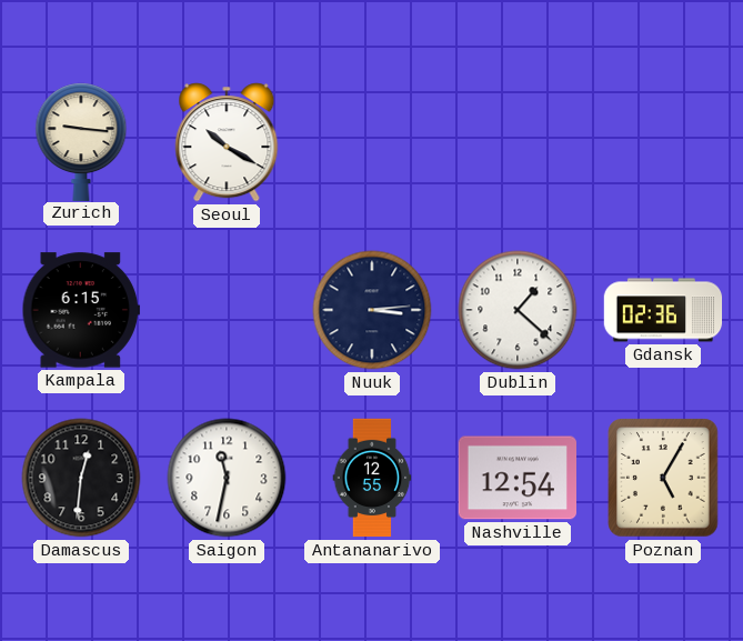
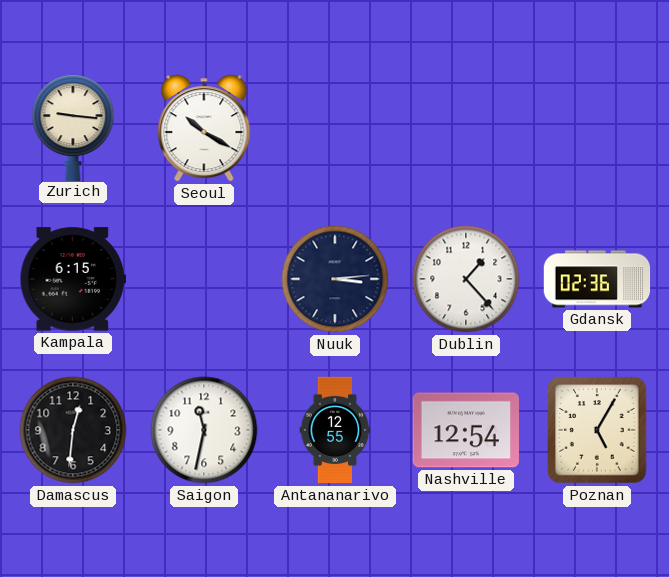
Dublin: 1:22 -> 1:23 (466, 279)
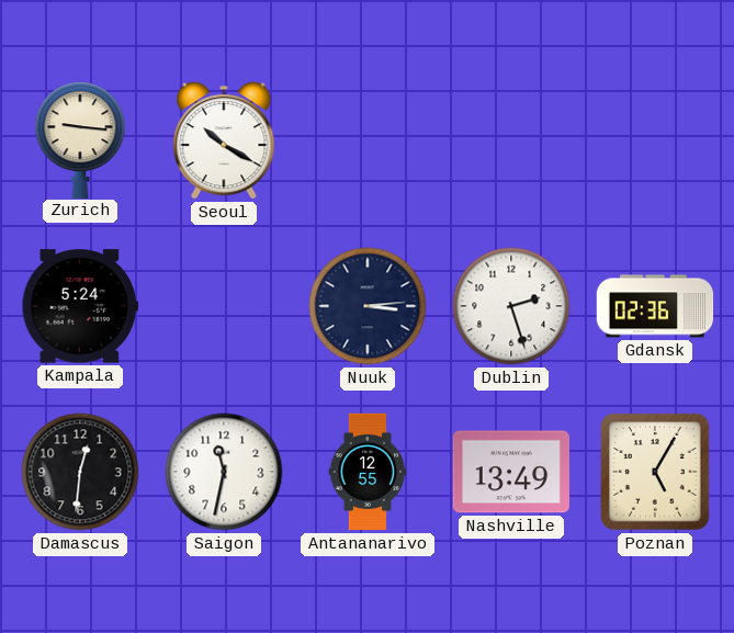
Kampala: 6:15 -> 5:24 (79, 306)
Dublin: 1:23 -> 2:27 (511, 306)
Nashville: 12:54 -> 13:49 (510, 472)
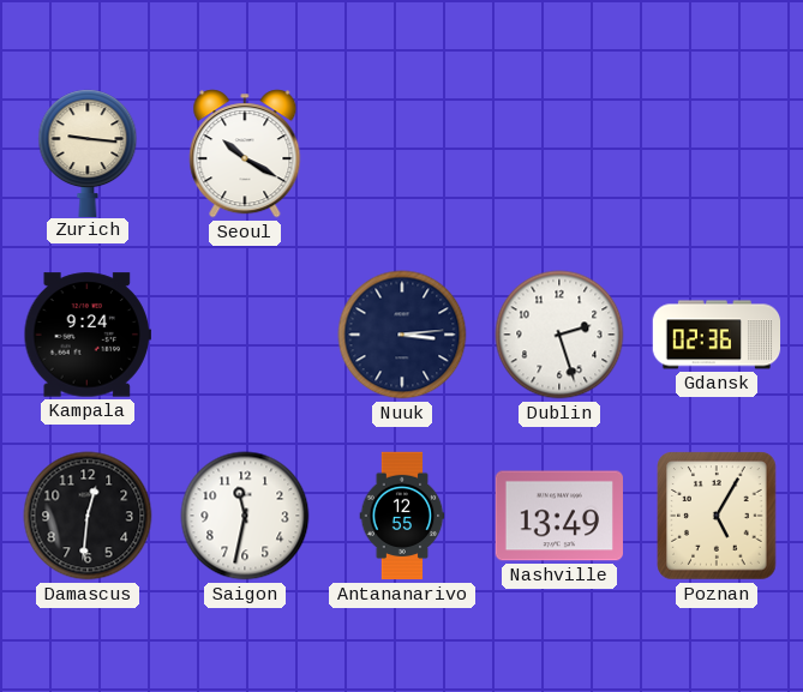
Kampala: 5:24 -> 9:24 (86, 335)
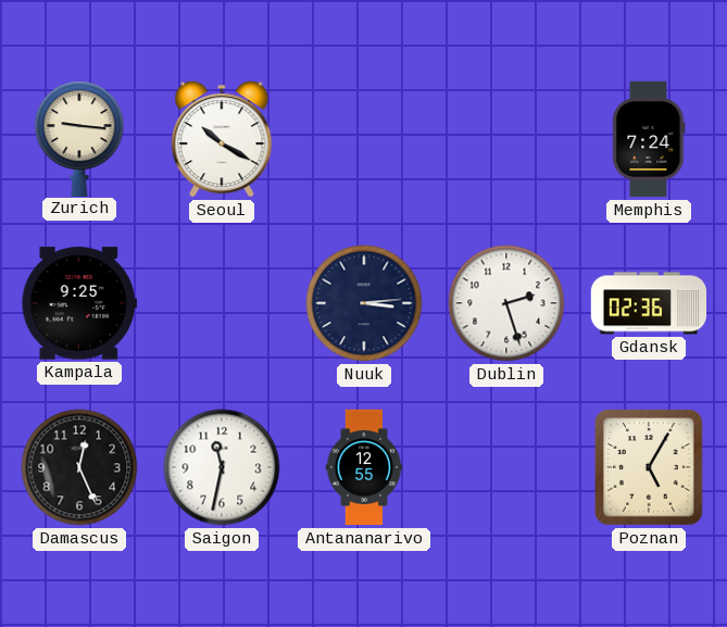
Memphis: none -> 7:24 (649, 139)
Kampala: 9:24 -> 9:25 (78, 303)
Damascus: 12:31 -> 12:26 (79, 467)
Nashville: 13:49 -> none (558, 516)
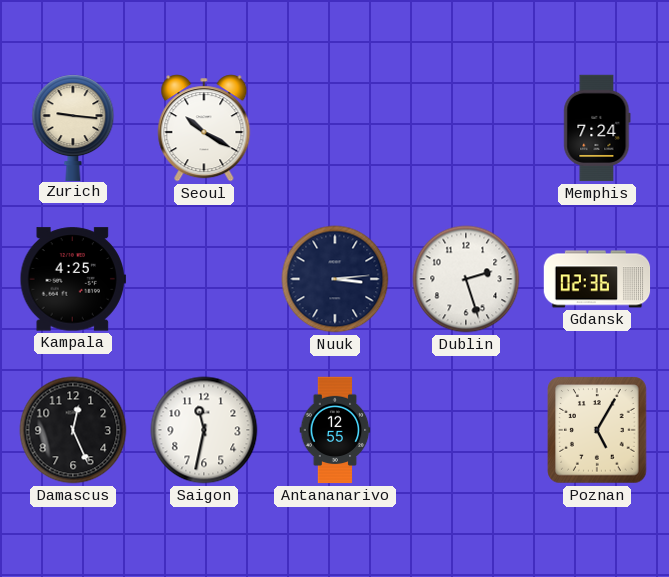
Kampala: 9:25 -> 4:25 (72, 279)
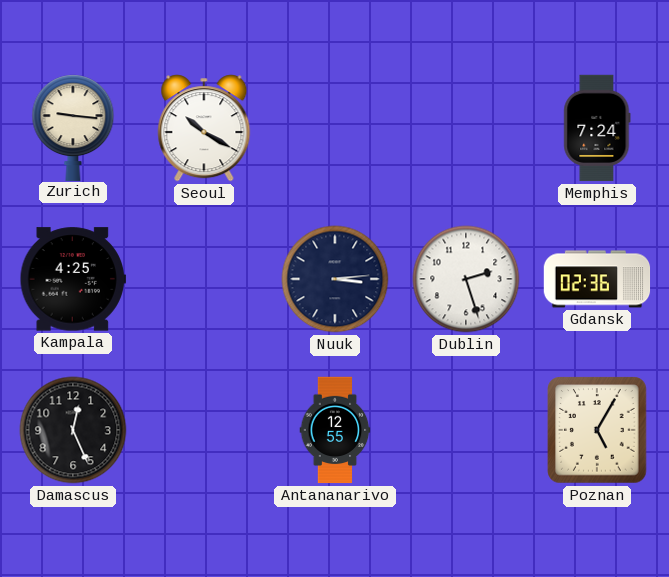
Saigon: 11:32 -> none (204, 430)
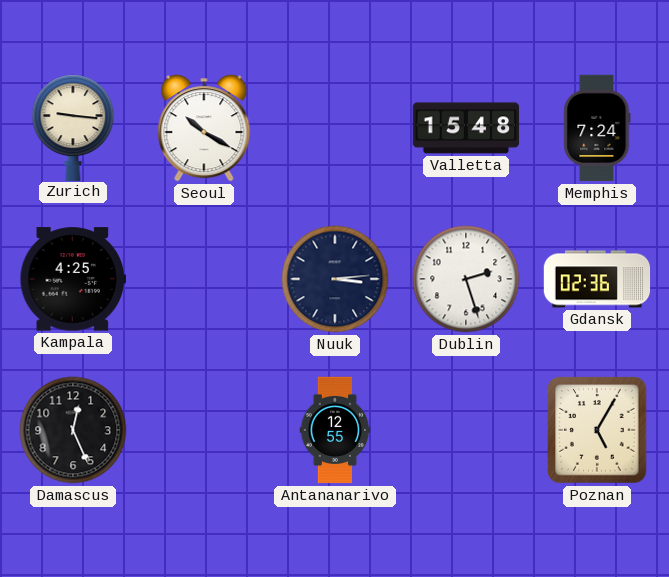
Valletta: none -> 15:48 (466, 128)
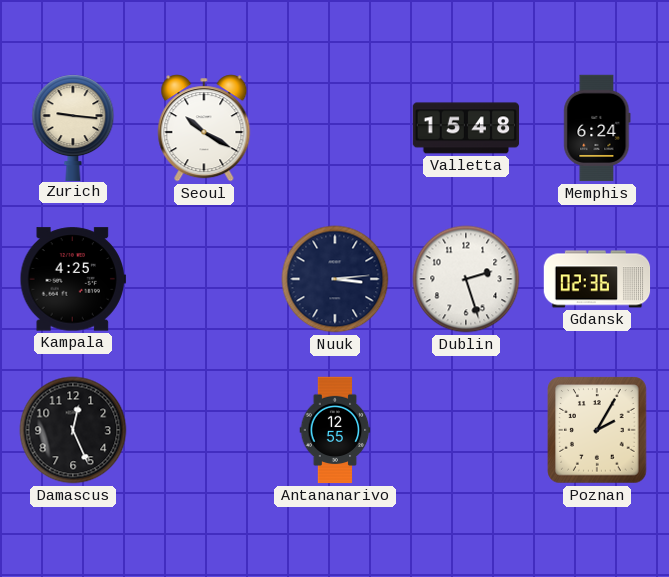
Memphis: 7:24 -> 6:24 (597, 128)
Poznan: 5:05 -> 2:05 (597, 430)
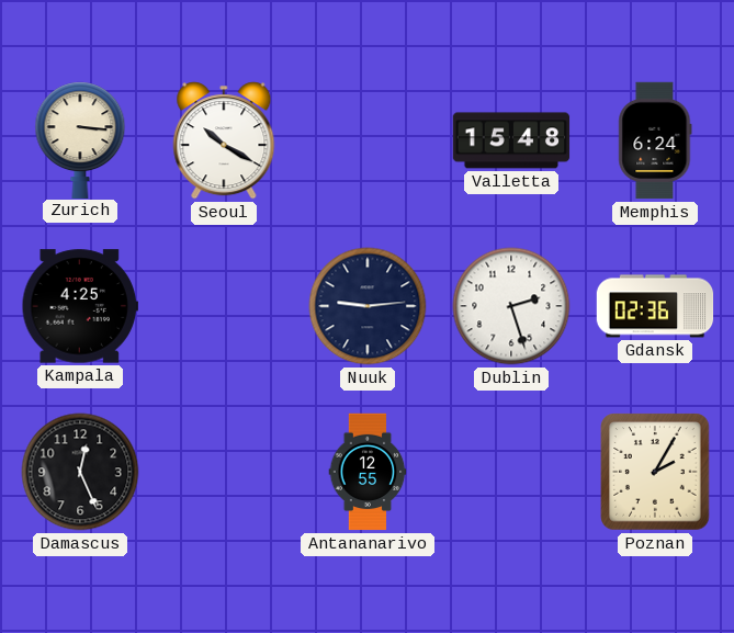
Zurich: 9:16 -> 3:16 (80, 139)
Nuuk: 3:14 -> 9:14 (368, 306)
